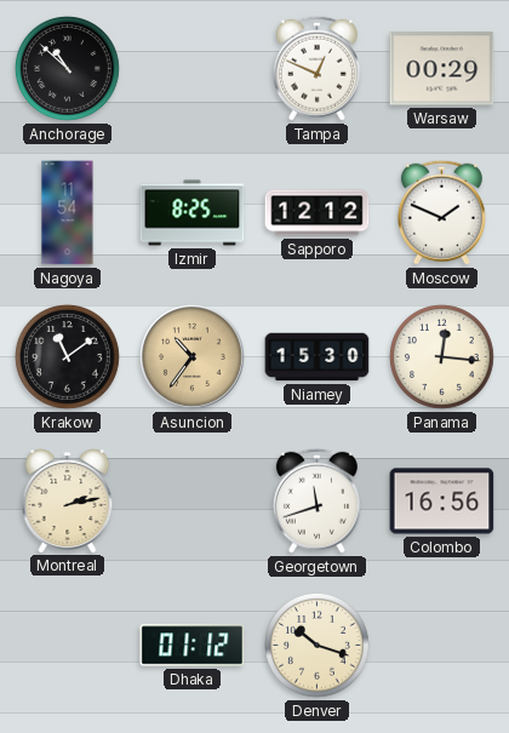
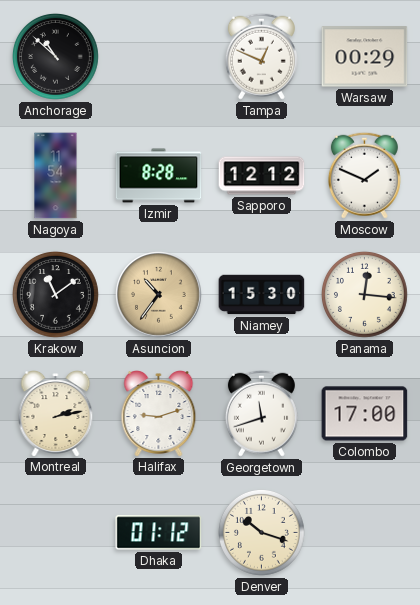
Izmir: 8:25 -> 8:28 (159, 176)
Halifax: none -> 9:12 (159, 414)
Colombo: 16:56 -> 17:00 (365, 414)
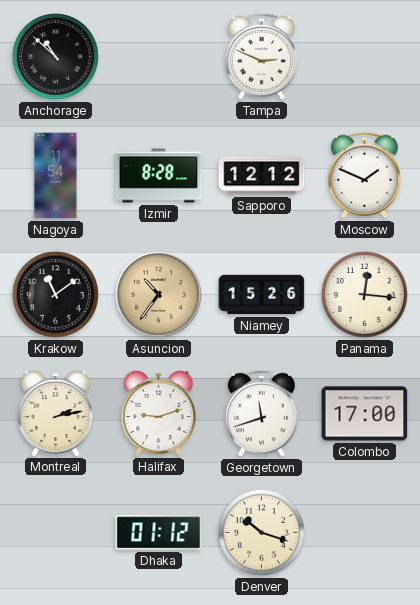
Tampa: 12:49 -> 2:49 (261, 56)
Warsaw: 00:29 -> none (365, 57)
Niamey: 15:30 -> 15:26 (262, 295)
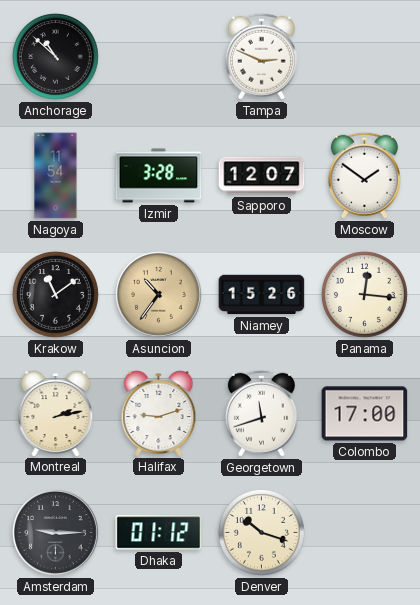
Izmir: 8:28 -> 3:28 (159, 176)
Sapporo: 12:12 -> 12:07 (262, 176)
Moscow: 1:49 -> 1:51 (364, 175)
Amsterdam: none -> 9:15 (56, 533)
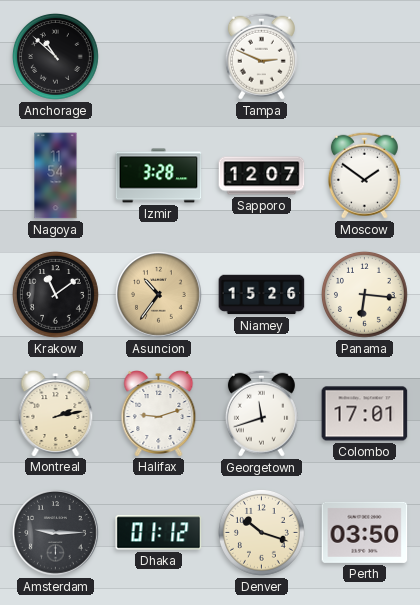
Panama: 12:16 -> 6:16 (365, 295)
Colombo: 17:00 -> 17:01 (365, 414)
Perth: none -> 03:50 (365, 532)
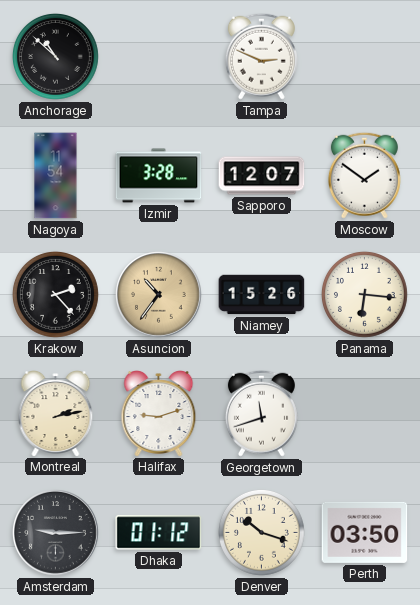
Krakow: 11:09 -> 2:23 (56, 295)
Colombo: 17:01 -> none (365, 414)
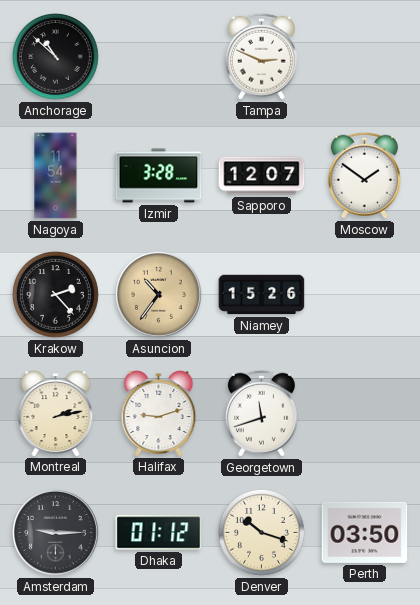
Panama: 6:16 -> none (365, 295)
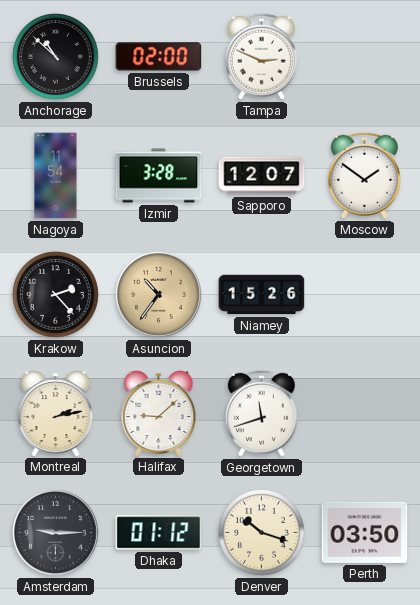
Brussels: none -> 02:00 (159, 57)
Halifax: 9:12 -> 9:08 (159, 414)
